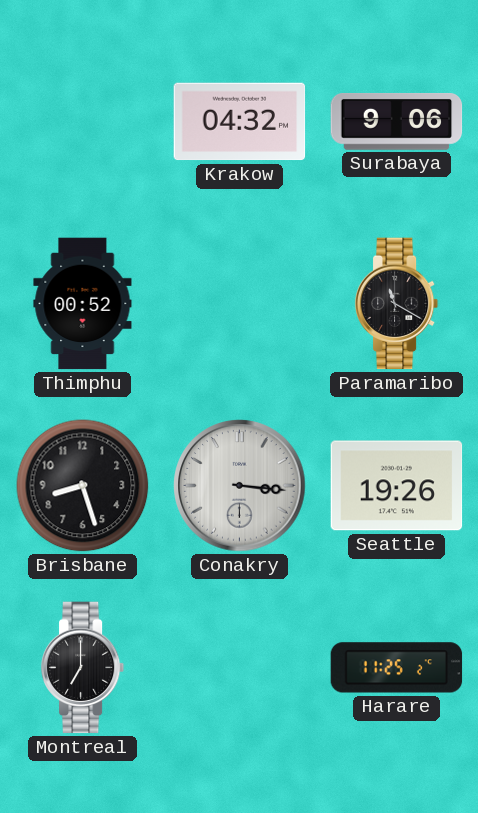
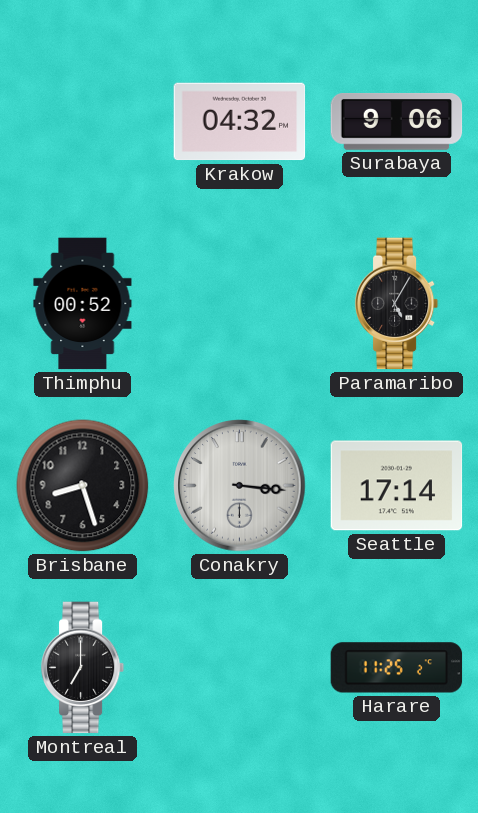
Paramaribo: 11:20 -> 5:05 (397, 304)
Seattle: 19:26 -> 17:14 (397, 486)
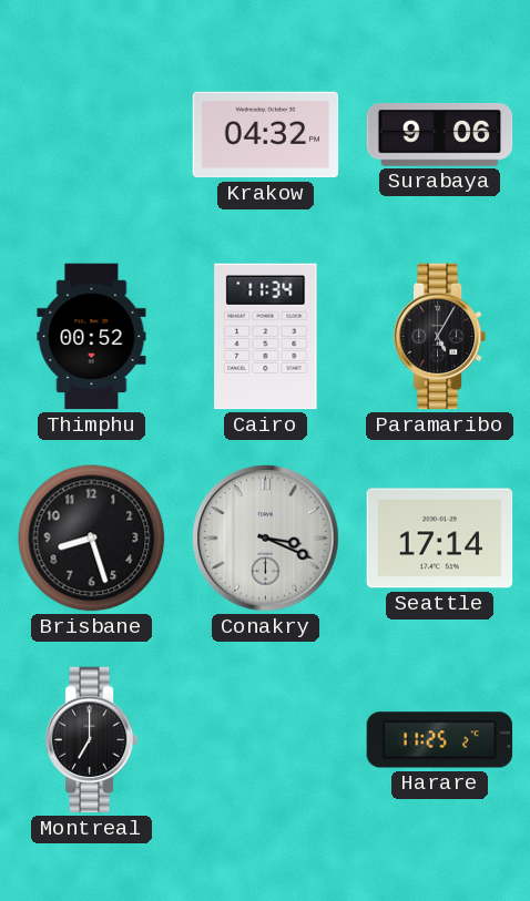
Cairo: none -> 11:34 (266, 337)
Conakry: 3:16 -> 3:19 (266, 539)
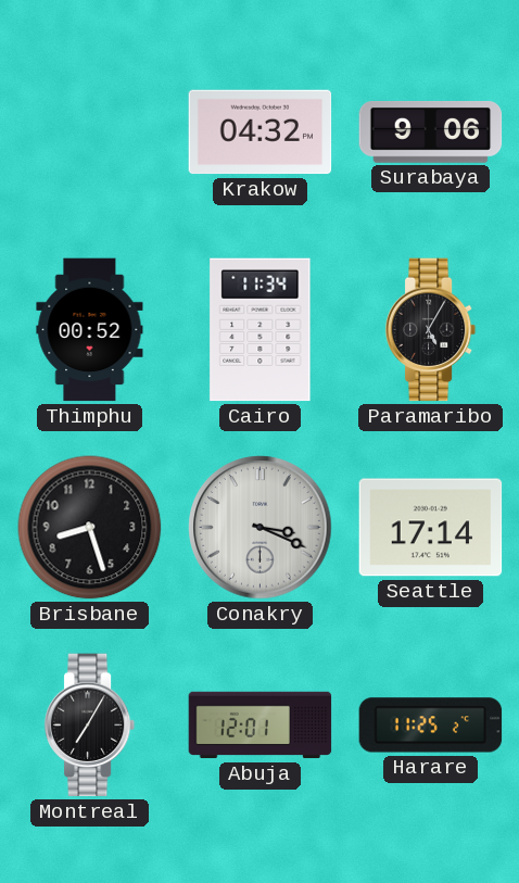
Montreal: 7:00 -> 7:05 (90, 726)
Abuja: none -> 12:01 (261, 726)
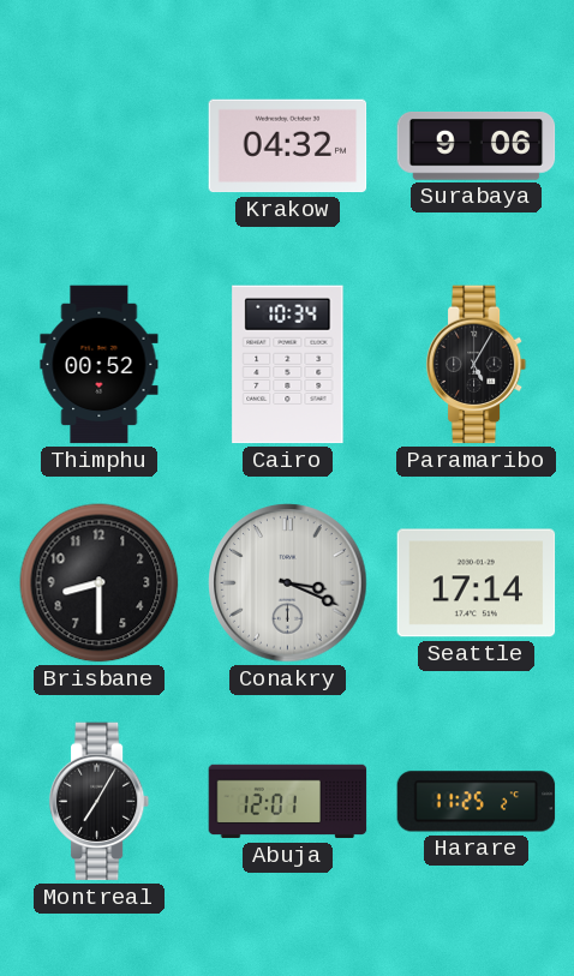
Cairo: 11:34 -> 10:34 (288, 365)
Brisbane: 8:27 -> 8:30 (100, 583)
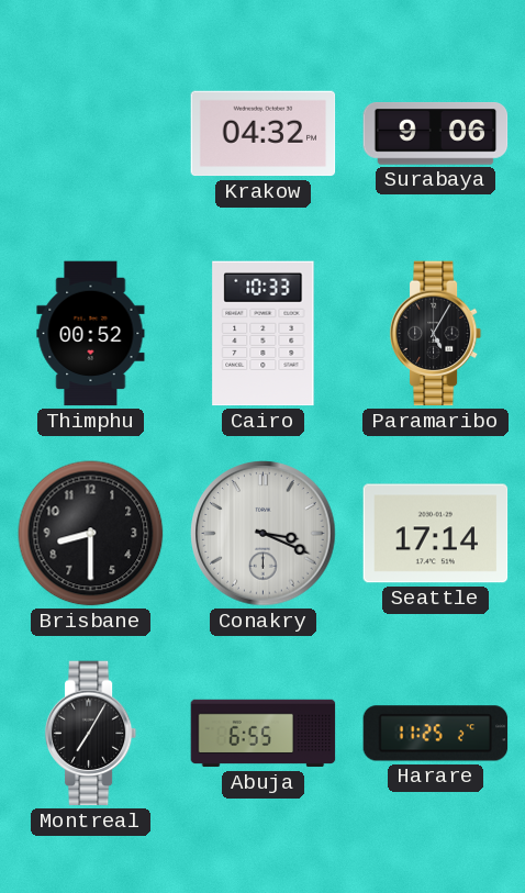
Cairo: 10:34 -> 10:33 (264, 334)
Abuja: 12:01 -> 6:55 (264, 734)
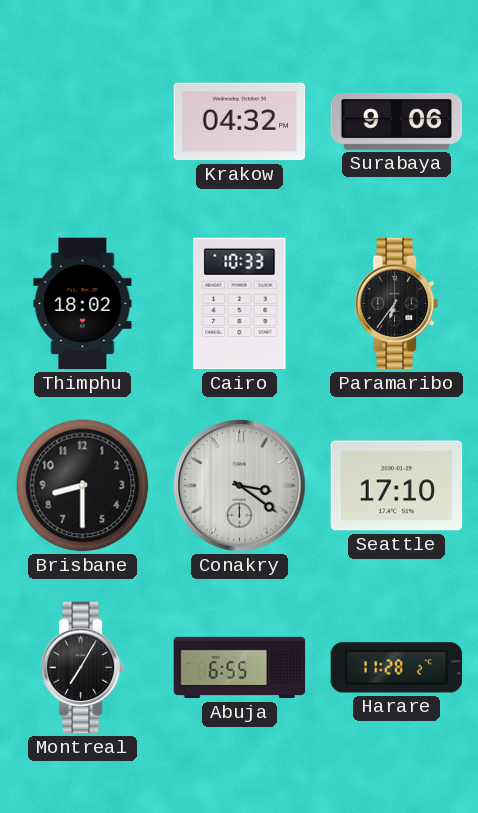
Thimphu: 00:52 -> 18:02 (83, 304)
Paramaribo: 5:05 -> 6:36 (397, 304)
Conakry: 3:19 -> 3:21 (240, 486)
Seattle: 17:14 -> 17:10 (397, 486)
Harare: 11:25 -> 11:28 (397, 668)
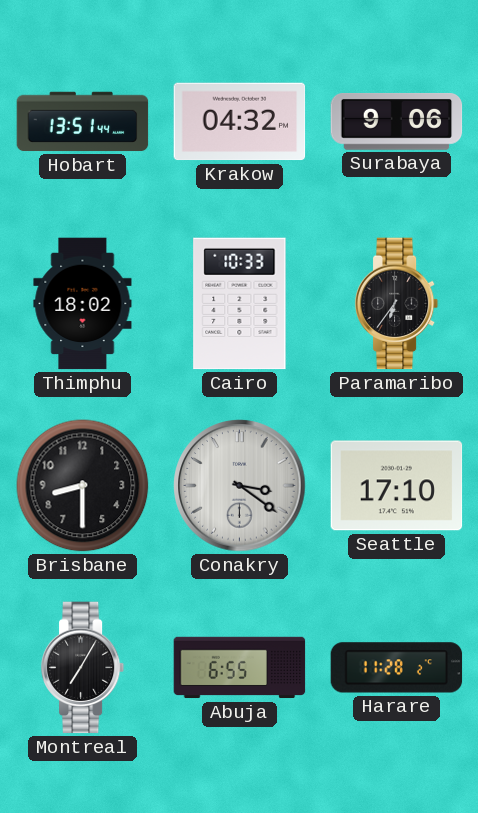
Hobart: none -> 13:51 (83, 122)
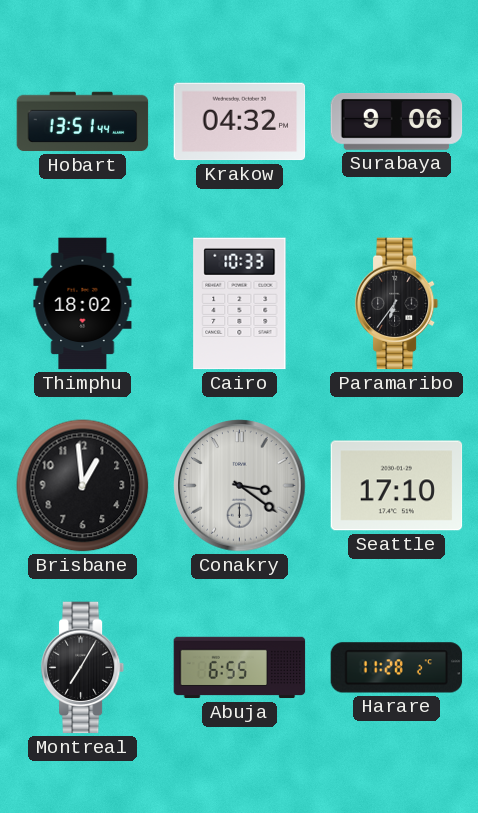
Brisbane: 8:30 -> 12:59 (83, 486)
